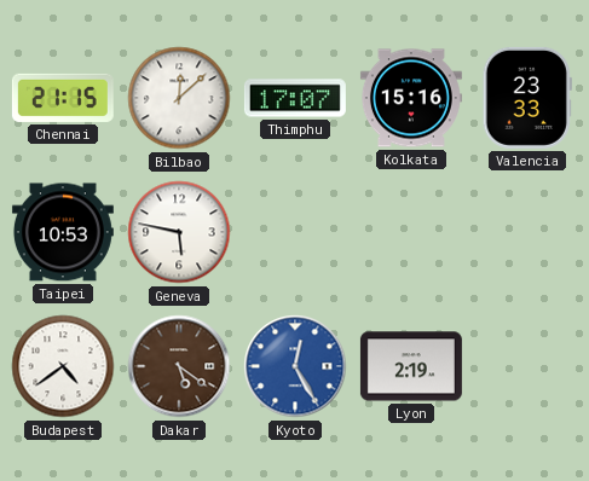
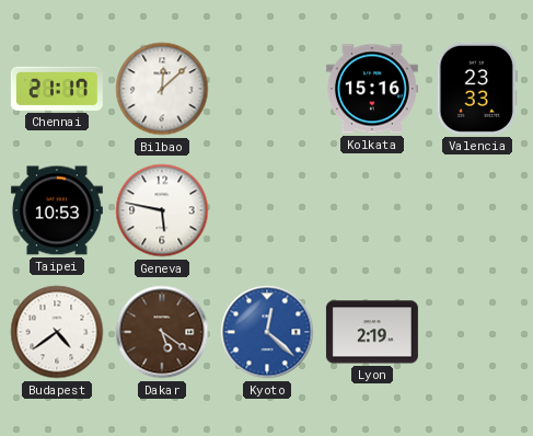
Chennai: 21:15 -> 21:17 (57, 89)
Thimphu: 17:07 -> none (295, 98)
Kyoto: 12:25 -> 12:22 (267, 332)
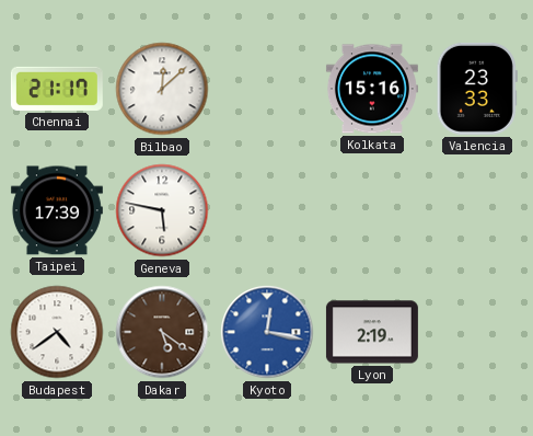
Taipei: 10:53 -> 17:39 (57, 210)
Kyoto: 12:22 -> 12:17 (267, 332)
